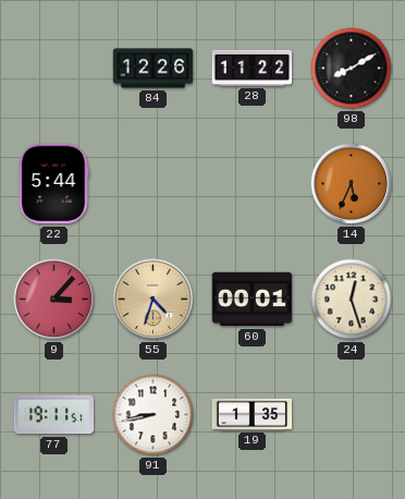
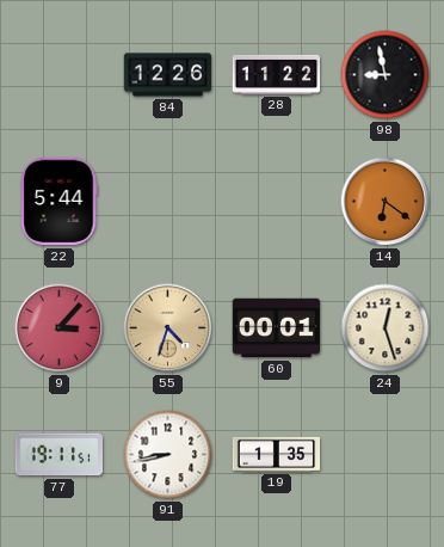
98: 8:10 -> 8:58 (386, 75)
14: 5:34 -> 6:21 (386, 202)
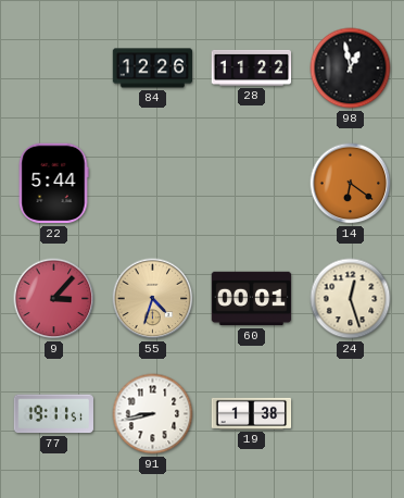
98: 8:58 -> 12:58 (351, 69)
19: 1:35 -> 1:38 (252, 413)
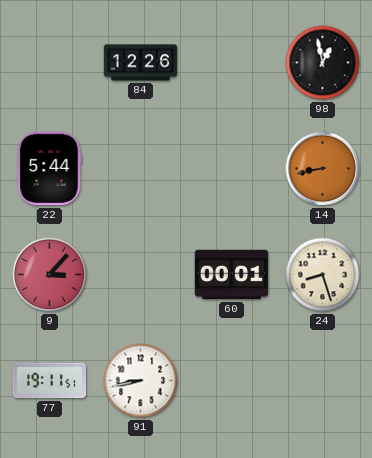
28: 11:22 -> none (252, 67)
14: 6:21 -> 8:43 (323, 169)
55: 4:33 -> none (153, 299)
24: 12:27 -> 8:27 (323, 275)
19: 1:38 -> none (252, 413)
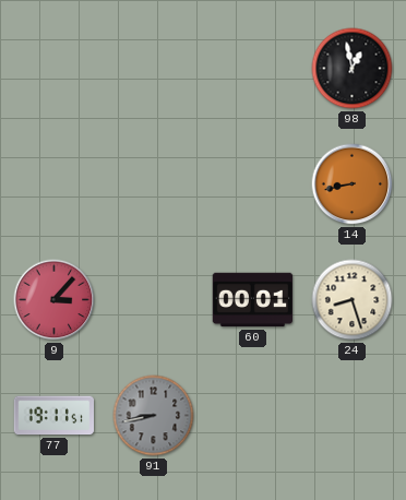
84: 12:26 -> none (141, 63)
22: 5:44 -> none (49, 169)
91 dial: white -> grey (154, 416)
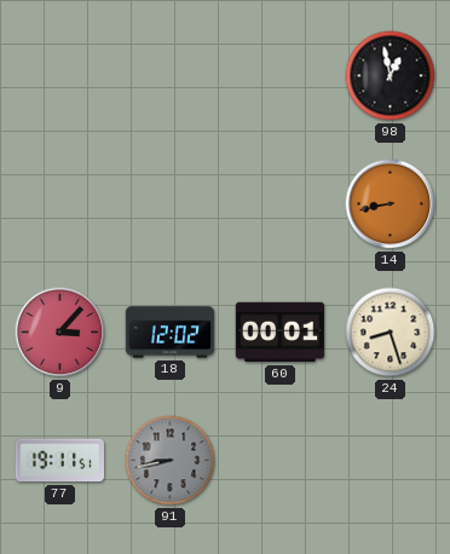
18: none -> 12:02 (171, 333)
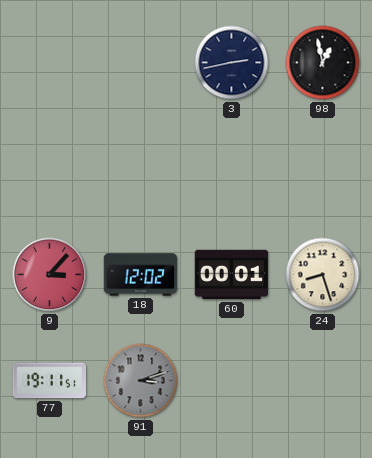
3: none -> 2:43 (232, 63)
14: 8:43 -> none (391, 204)
91: 8:43 -> 3:12 (141, 381)
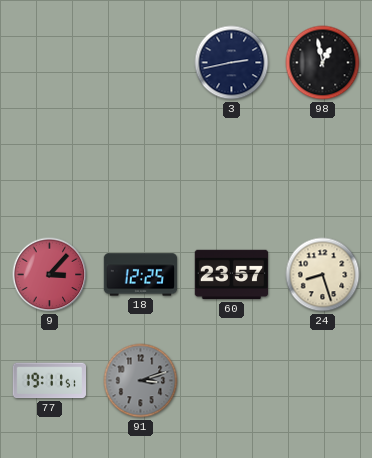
18: 12:02 -> 12:25 (141, 275)
60: 00:01 -> 23:57 (232, 275)
